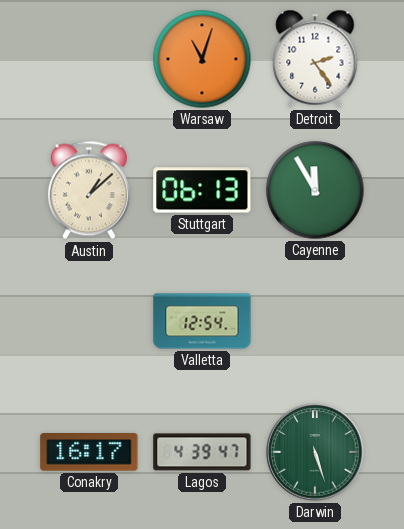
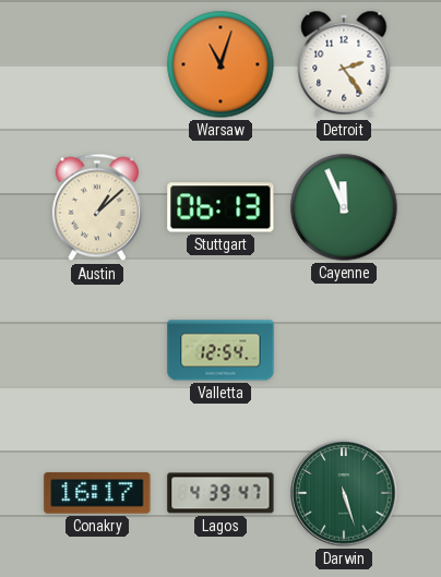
Cayenne: 11:55 -> 11:56 (344, 207)
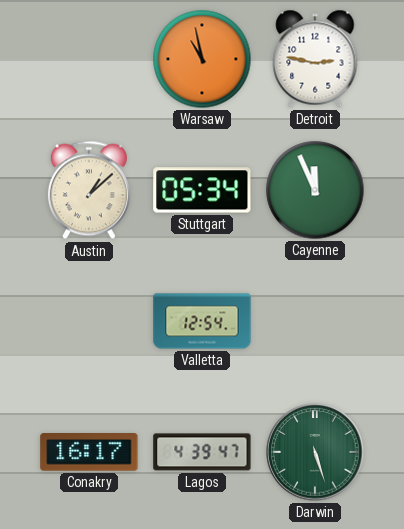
Warsaw: 11:03 -> 10:58 (202, 59)
Detroit: 2:24 -> 2:47 (315, 59)
Stuttgart: 06:13 -> 05:34 (202, 190)
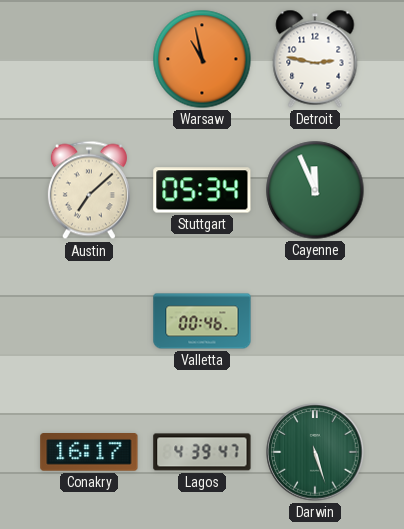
Austin: 1:08 -> 7:08 (89, 190)
Valletta: 12:54 -> 00:46 (202, 321)
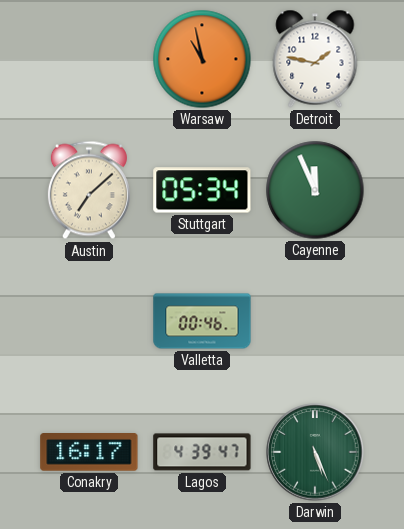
Detroit: 2:47 -> 1:47 (315, 59)
Darwin: 5:27 -> 5:26 (315, 452)
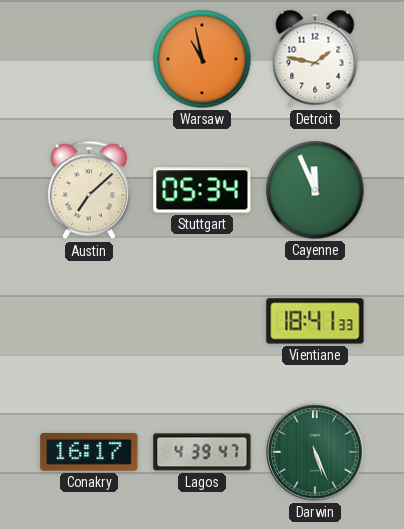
Valletta: 00:46 -> none (202, 321)
Vientiane: none -> 18:41 (315, 321)
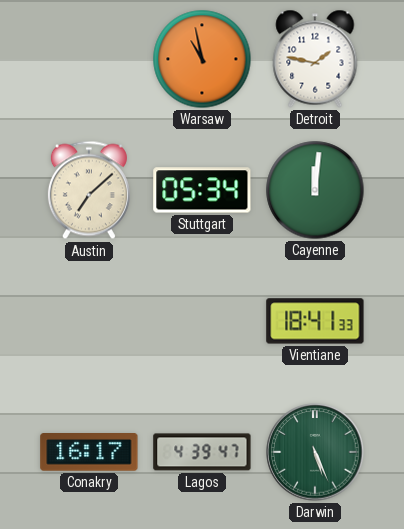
Cayenne: 11:56 -> 12:01 (315, 190)
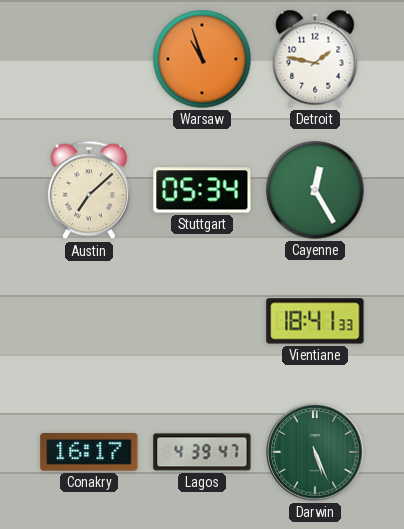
Warsaw: 10:58 -> 10:57 (202, 59)
Cayenne: 12:01 -> 12:25 (315, 190)
